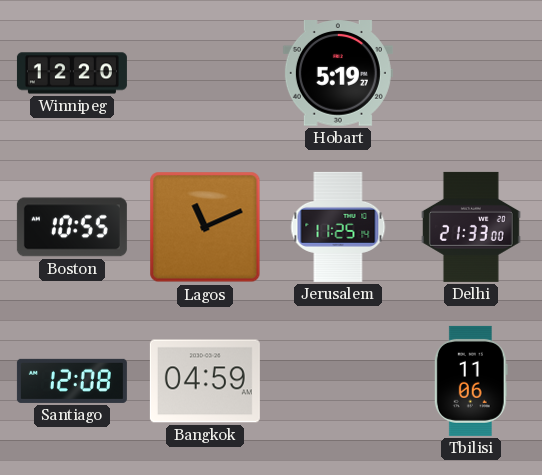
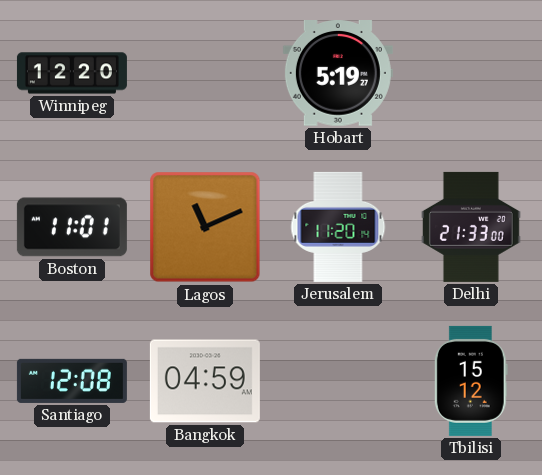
Boston: 10:55 -> 11:01 (72, 227)
Jerusalem: 11:25 -> 11:20 (338, 227)
Tbilisi: 11:06 -> 15:12 (471, 381)
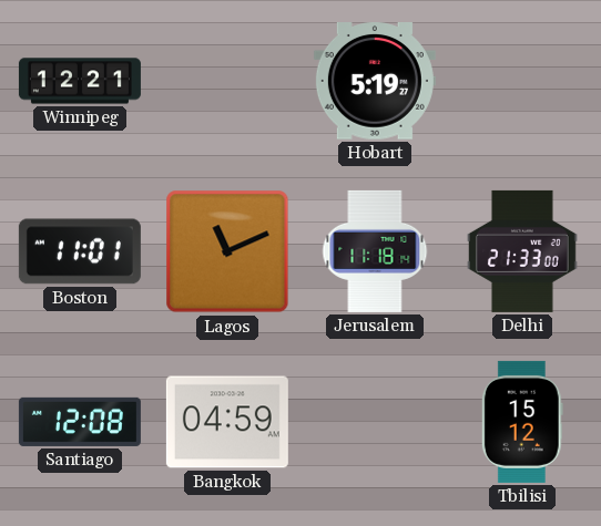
Winnipeg: 12:20 -> 12:21 (80, 81)
Jerusalem: 11:20 -> 11:18 (375, 251)
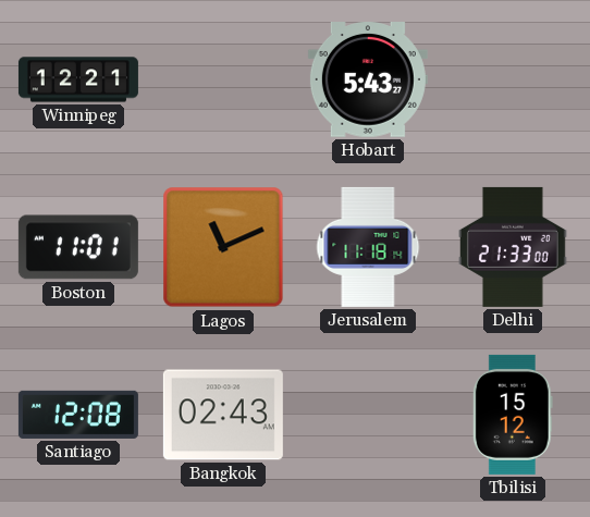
Hobart: 5:19 -> 5:43 (368, 81)
Bangkok: 04:59 -> 02:43 (223, 415)
